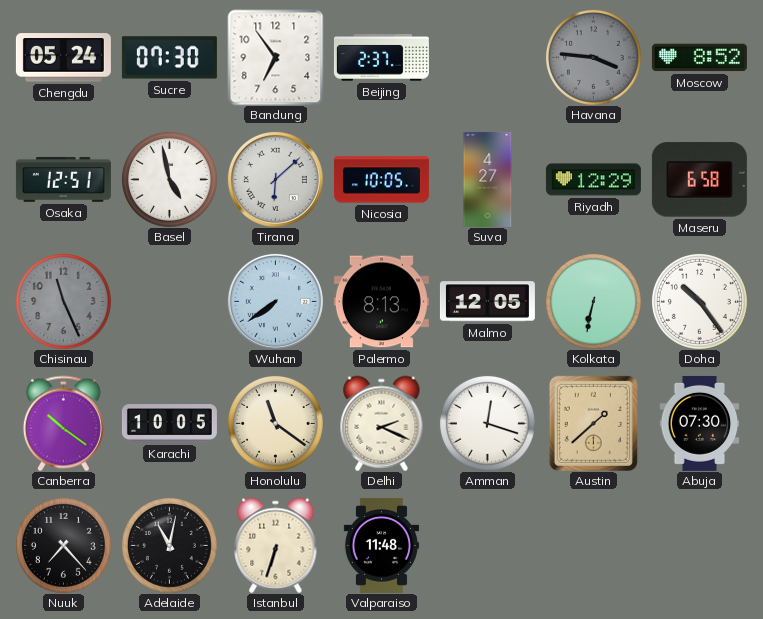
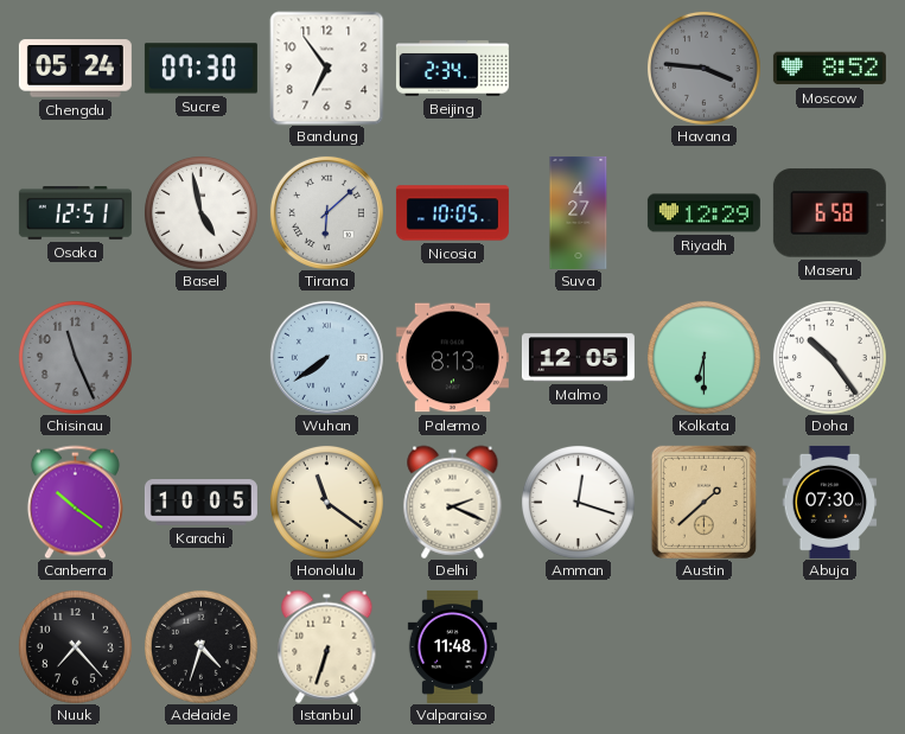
Beijing: 2:37 -> 2:34 (452, 69)
Kolkata: 6:32 -> 6:30 (703, 357)
Adelaide: 11:02 -> 4:33 (200, 646)
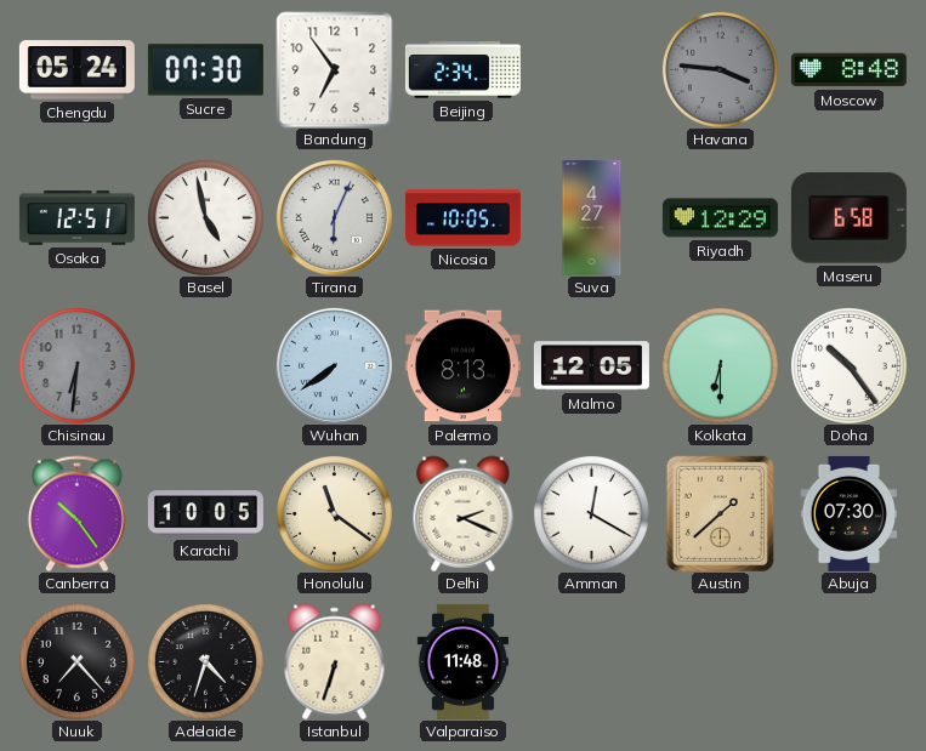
Moscow: 8:52 -> 8:48 (848, 70)
Tirana: 6:08 -> 6:04 (334, 217)
Chisinau: 11:26 -> 6:31 (76, 365)
Canberra: 10:21 -> 10:24 (76, 513)
Amman: 12:18 -> 12:20 (591, 513)
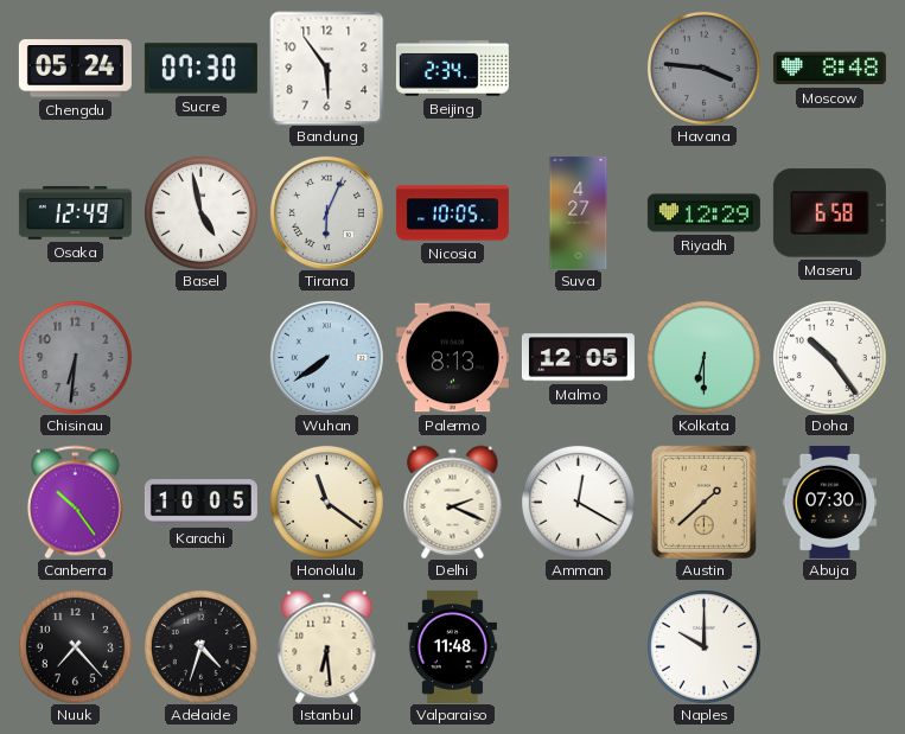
Bandung: 6:54 -> 5:54 (326, 68)
Osaka: 12:51 -> 12:49 (75, 212)
Istanbul: 6:33 -> 6:29 (327, 646)
Naples: none -> 10:00 (703, 646)
